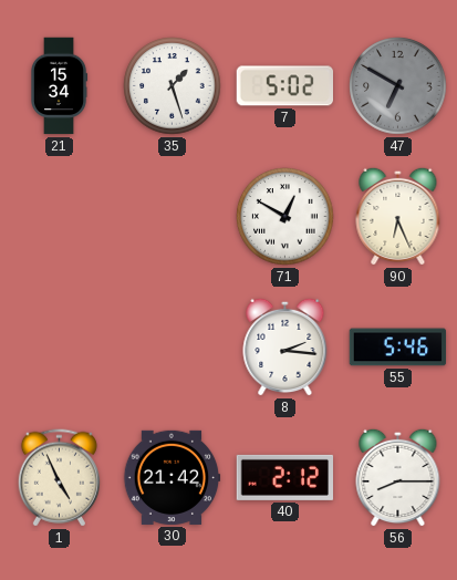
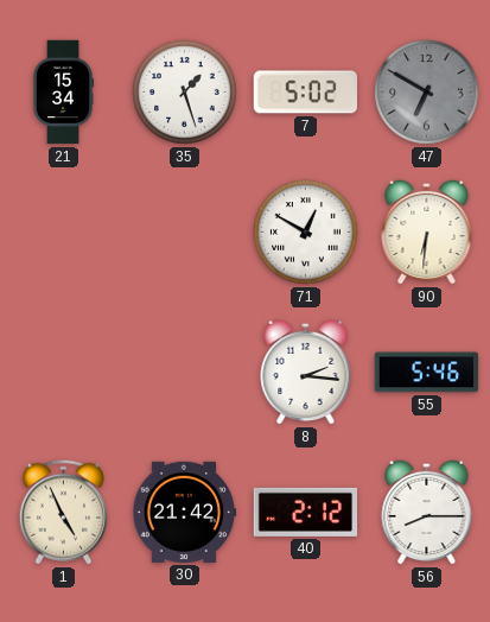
90: 6:26 -> 6:31 (427, 231)
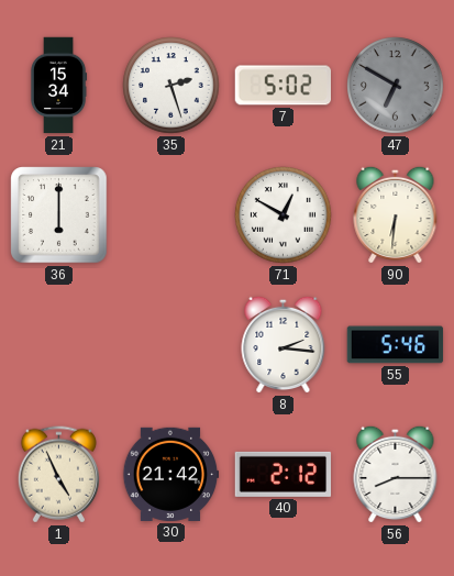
35: 1:27 -> 2:27 (171, 86)
36: none -> 6:00 (59, 215)
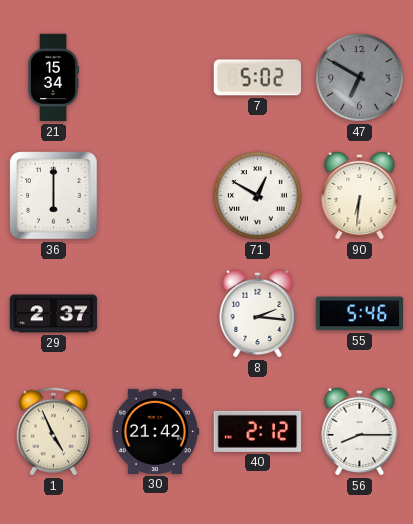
35: 2:27 -> none (171, 86)
29: none -> 2:37 (54, 314)
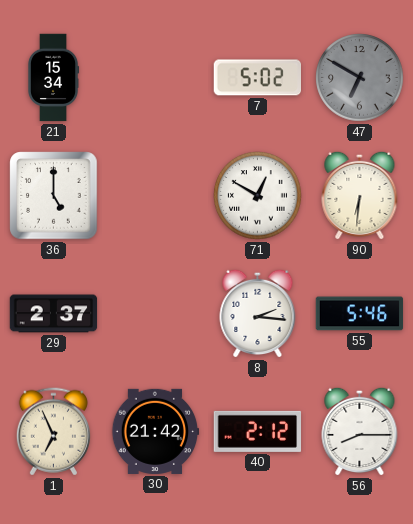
36: 6:00 -> 5:00 (54, 196)
1: 4:56 -> 6:56 (53, 432)
